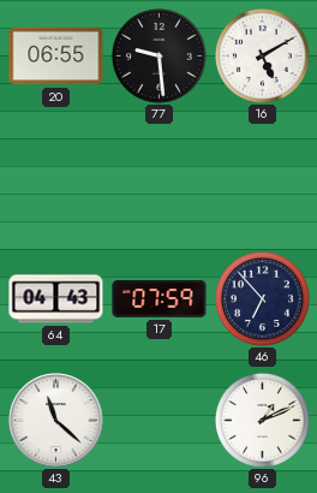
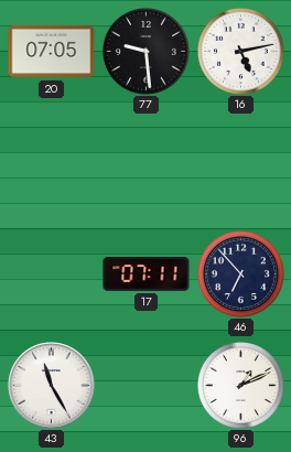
20: 06:55 -> 07:05 (52, 52)
16: 5:10 -> 5:13 (240, 51)
64: 04:43 -> none (56, 299)
17: 07:59 -> 07:11 (147, 275)
43: 11:22 -> 11:25 (52, 386)
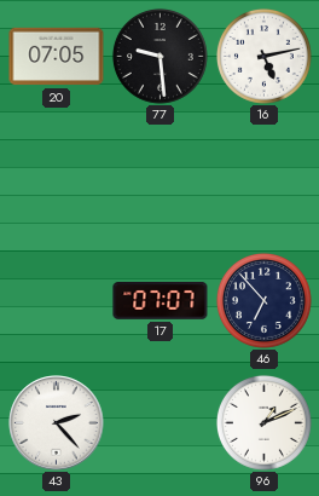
17: 07:11 -> 07:07 (161, 301)
43: 11:25 -> 2:23 (57, 423)
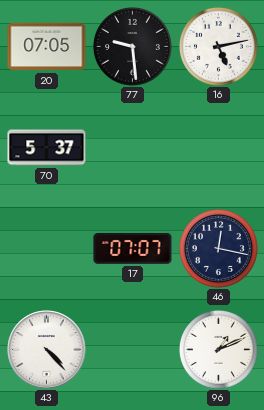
70: none -> 5:37 (47, 148)
46: 6:53 -> 12:17 (218, 248)
43: 2:23 -> 4:23 (47, 350)
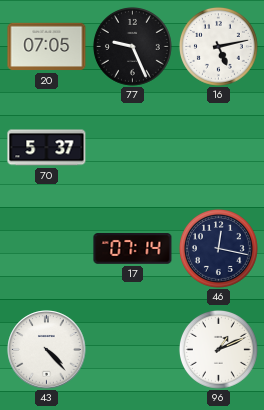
77: 9:29 -> 9:26 (132, 46)
17: 07:07 -> 07:14 (133, 249)
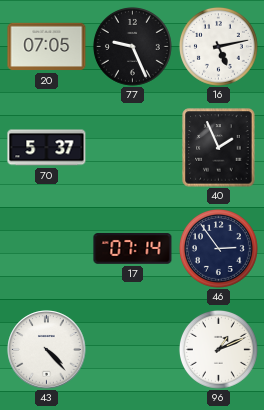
40: none -> 1:56 (219, 148)
46: 12:17 -> 2:54 (218, 248)
